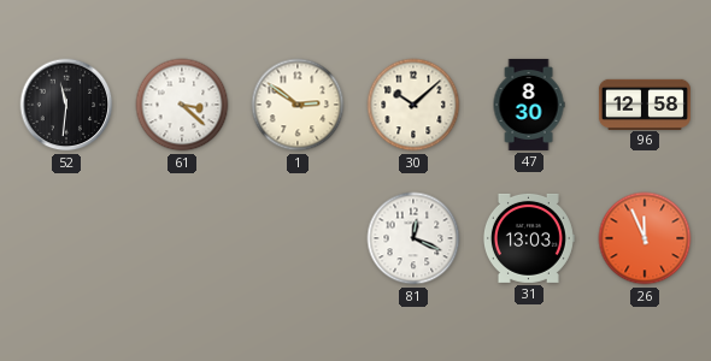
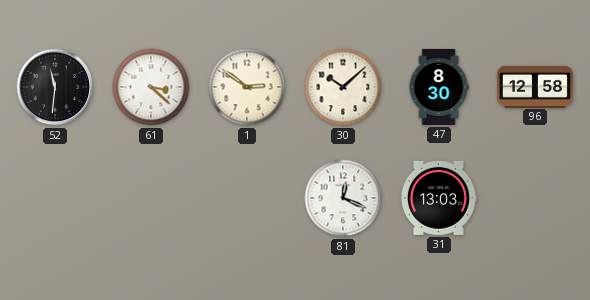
26: 11:56 -> none (645, 238)
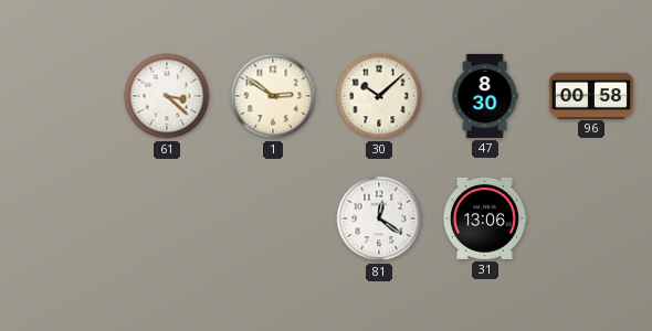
52: 11:31 -> none (55, 87)
96: 12:58 -> 00:58 (591, 95)
81: 12:19 -> 12:21 (379, 218)
31: 13:03 -> 13:06 (484, 218)
